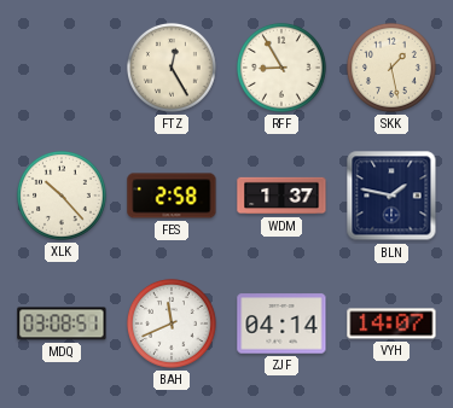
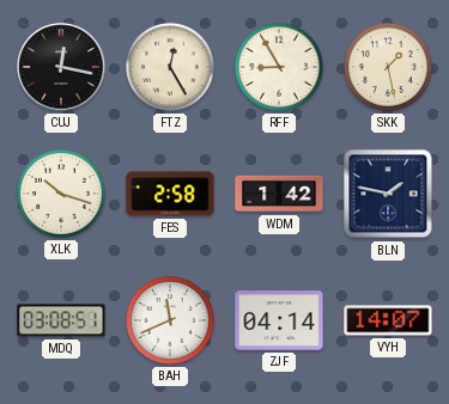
CUJ: none -> 12:17 (61, 67)
XLK: 10:23 -> 10:18 (61, 194)
WDM: 1:37 -> 1:42 (279, 194)
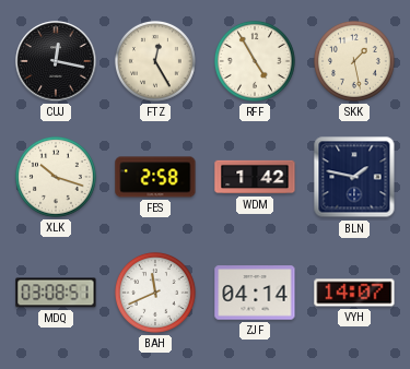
RFF: 8:55 -> 4:55 (255, 61)
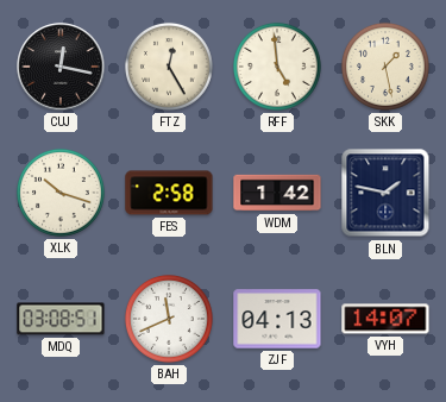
RFF: 4:55 -> 4:59 (277, 67)
ZJF: 04:14 -> 04:13 (277, 319)
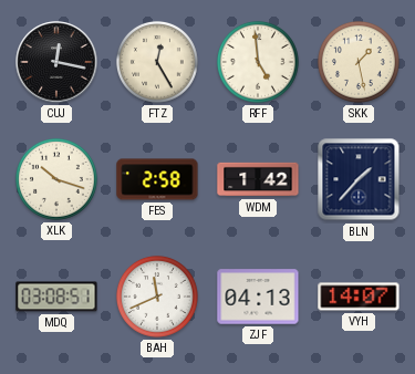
BLN: 1:47 -> 1:37 (359, 179)
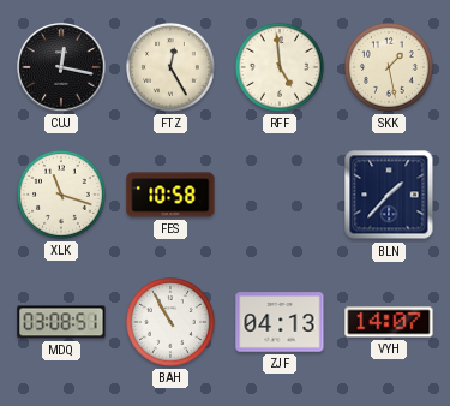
XLK: 10:18 -> 11:18 (61, 195)
FES: 2:58 -> 10:58 (170, 195)
WDM: 1:42 -> none (258, 179)
BAH: 11:41 -> 10:55 (170, 322)
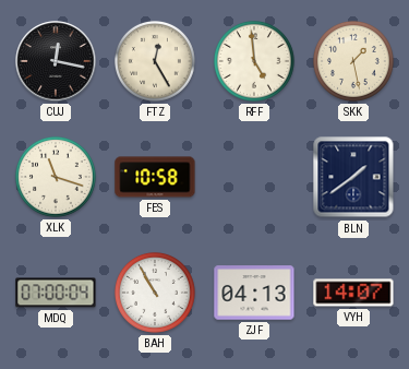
BLN: 1:37 -> 1:39 (353, 177)
MDQ: 03:08 -> 07:00 (56, 293)
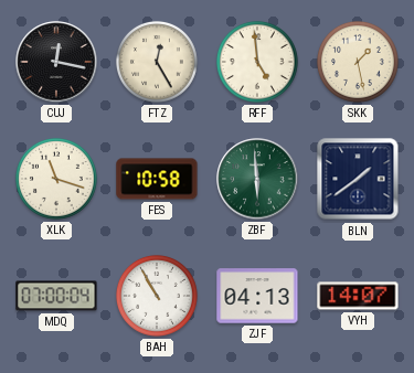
ZBF: none -> 5:59 (257, 179)
